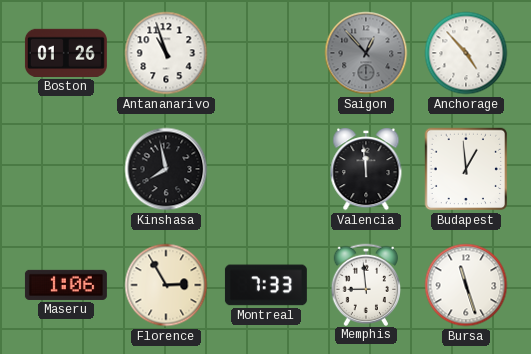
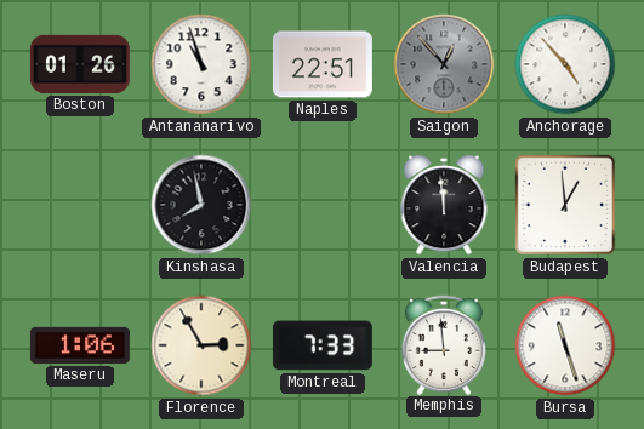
Naples: none -> 22:51 (323, 64)
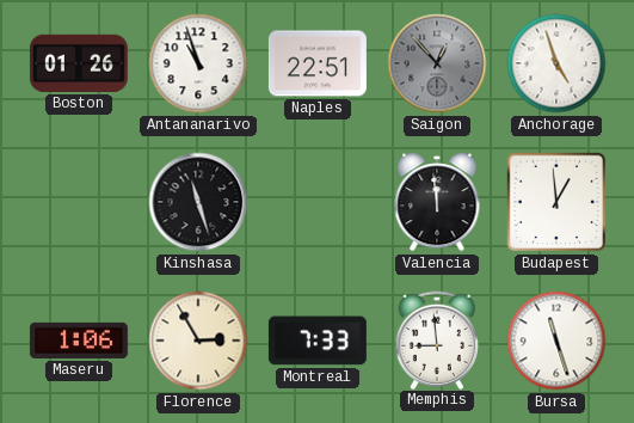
Anchorage: 4:53 -> 4:57 (556, 63)
Kinshasa: 7:58 -> 11:27 (198, 202)
